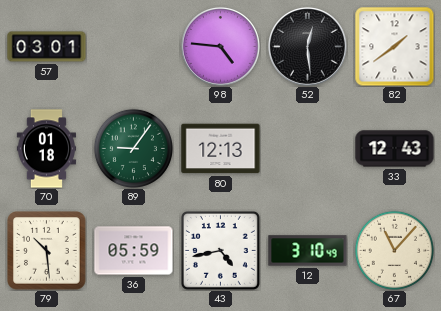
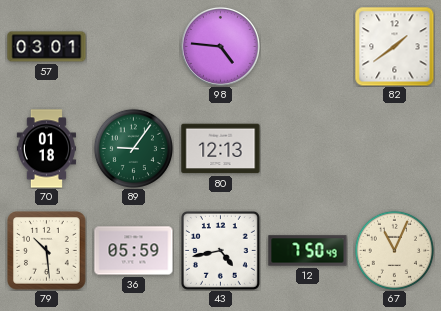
52: 12:29 -> none (307, 46)
33: 12:43 -> none (395, 149)
12: 3:10 -> 7:50 (308, 251)
67: 11:07 -> 11:04 (394, 250)
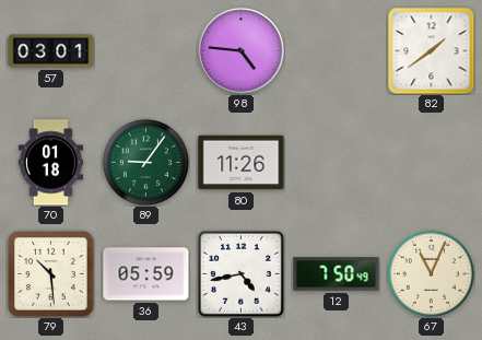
80: 12:13 -> 11:26 (242, 163)
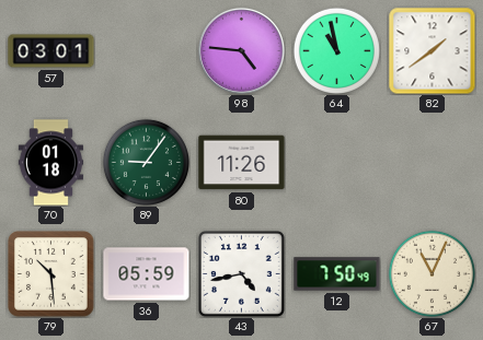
64: none -> 10:58 (336, 50)
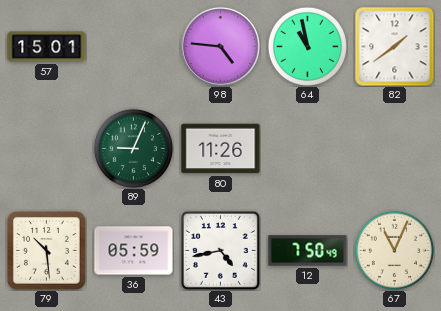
57: 03:01 -> 15:01 (47, 47)
70: 01:18 -> none (50, 163)
89: 9:06 -> 9:04 (133, 148)
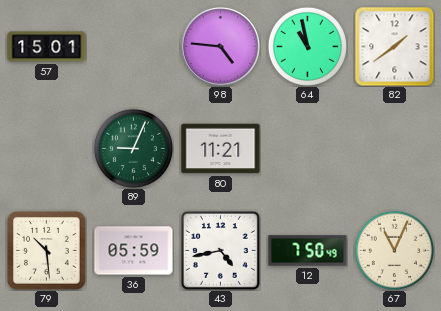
80: 11:26 -> 11:21 (221, 149)
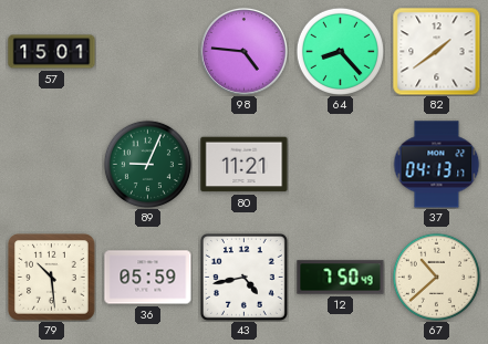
64: 10:58 -> 8:23 (340, 51)
37: none -> 04:13 (436, 165)
67: 11:04 -> 10:38 (436, 277)
